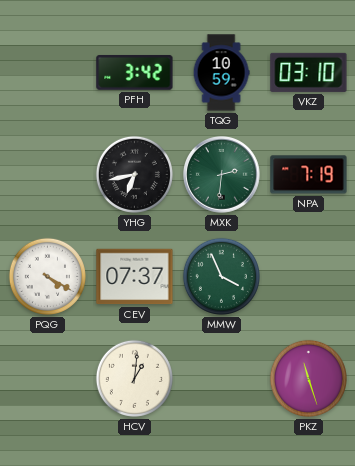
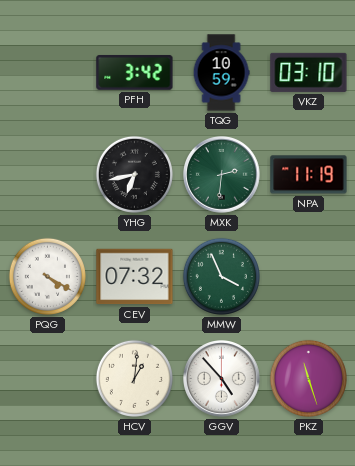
NPA: 7:19 -> 11:19 (309, 175)
CEV: 07:37 -> 07:32 (135, 277)
GGV: none -> 4:53 (222, 379)
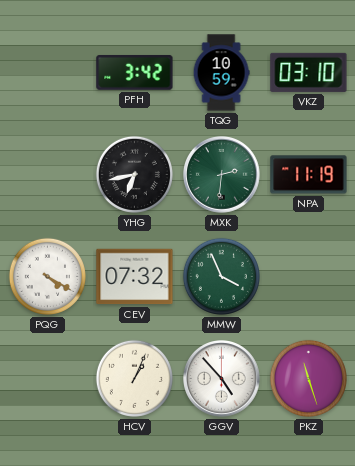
HCV: 1:01 -> 1:04 (134, 378)
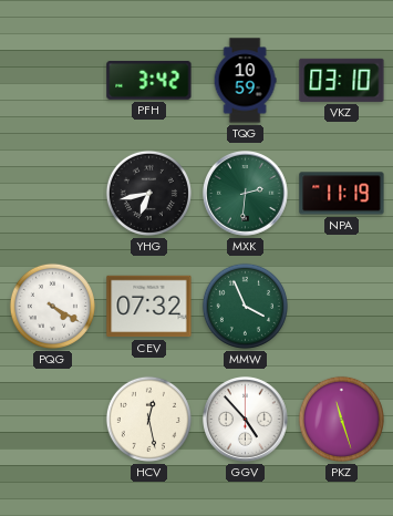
HCV: 1:04 -> 12:28 (148, 419)
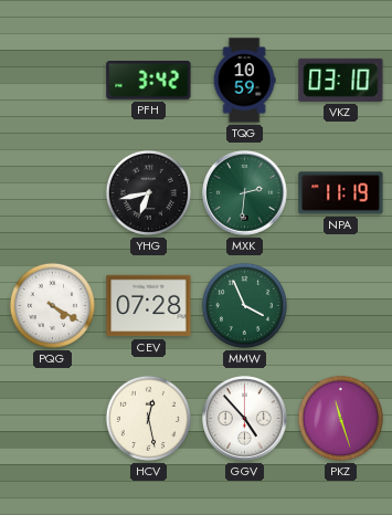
CEV: 07:32 -> 07:28 (149, 306)
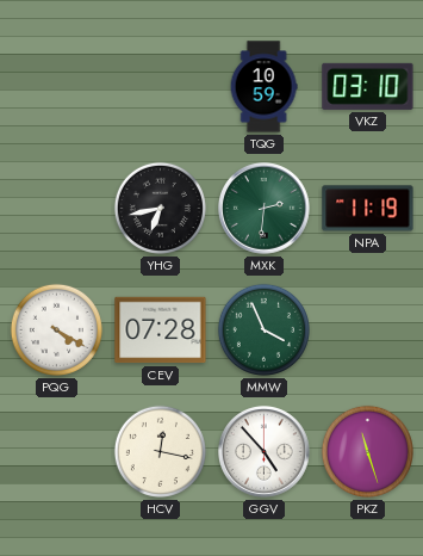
PFH: 3:42 -> none (149, 80)
HCV: 12:28 -> 12:17 (160, 451)
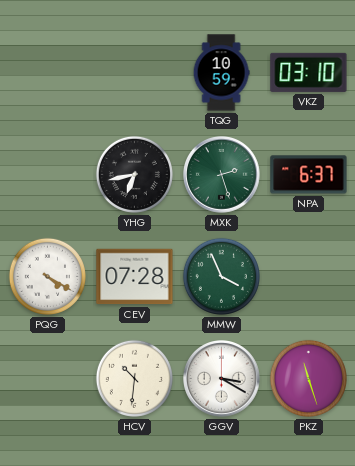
MXK: 2:31 -> 2:27 (222, 175)
NPA: 11:19 -> 6:37 (309, 175)
HCV: 12:17 -> 10:31 (134, 378)
GGV: 4:53 -> 3:20 (222, 379)
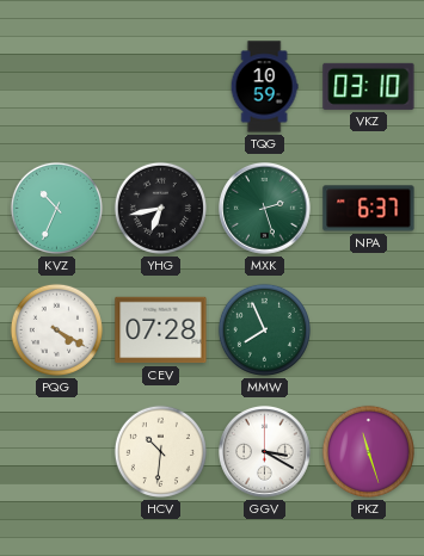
KVZ: none -> 10:34 (56, 208)
MMW: 3:56 -> 7:56 (264, 329)
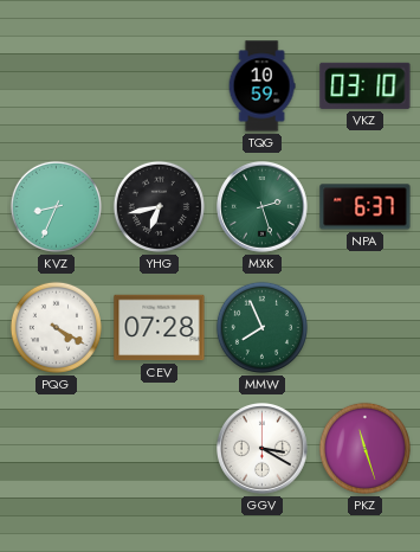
KVZ: 10:34 -> 8:34 (56, 206)
HCV: 10:31 -> none (160, 451)
